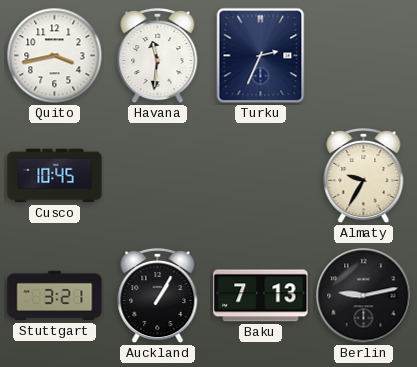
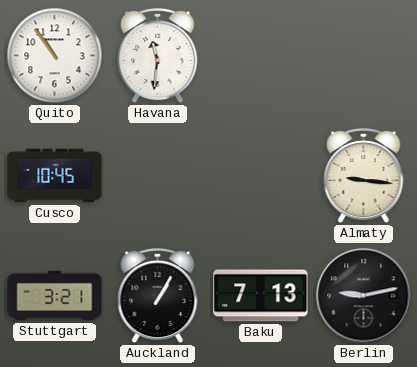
Quito: 3:43 -> 10:54 (55, 56)
Turku: 2:34 -> none (261, 56)
Almaty: 9:35 -> 9:16 (364, 177)
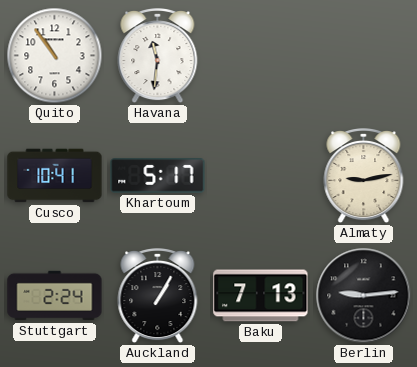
Cusco: 10:45 -> 10:41 (55, 176)
Khartoum: none -> 5:17 (158, 176)
Almaty: 9:16 -> 9:13 (364, 177)
Stuttgart: 3:21 -> 2:24 (55, 296)
Berlin: 9:13 -> 9:14 (364, 296)
